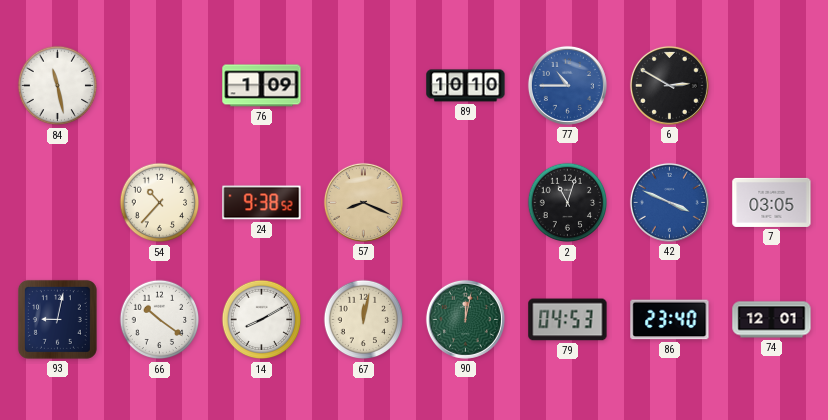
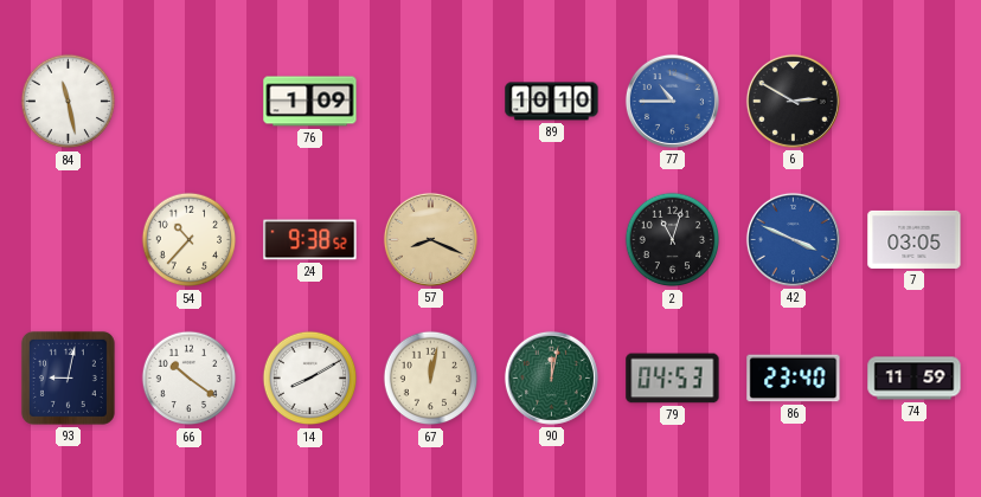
74: 12:01 -> 11:59 (915, 379)
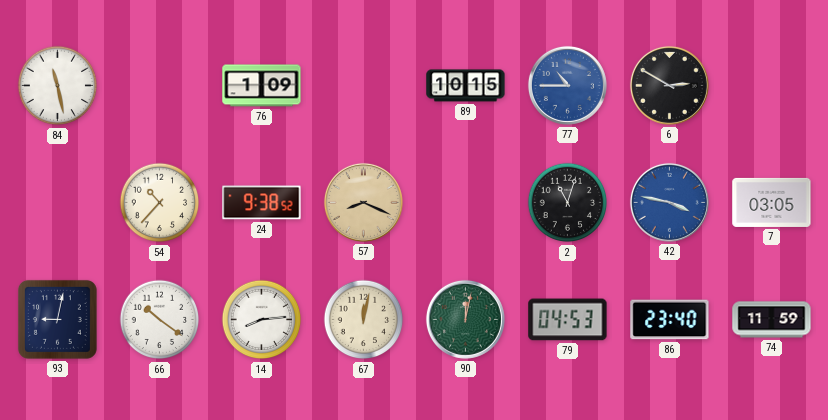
89: 10:10 -> 10:15 (466, 86)
42: 3:49 -> 3:47 (669, 202)
14: 8:10 -> 8:14 (262, 320)
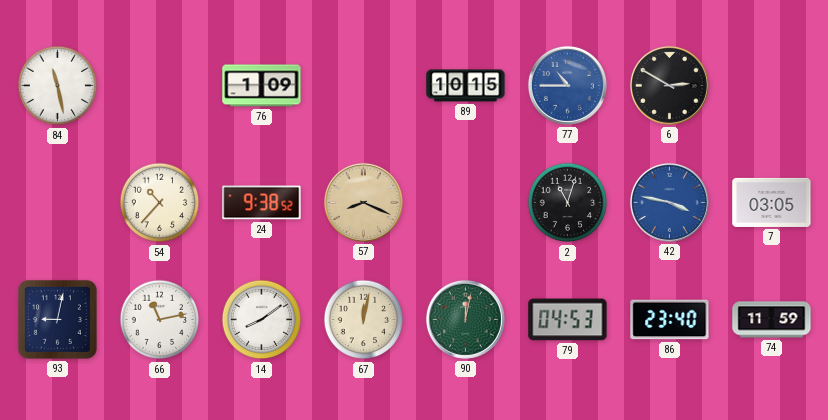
66: 10:21 -> 11:13 (160, 320)
14: 8:14 -> 8:09 (262, 320)
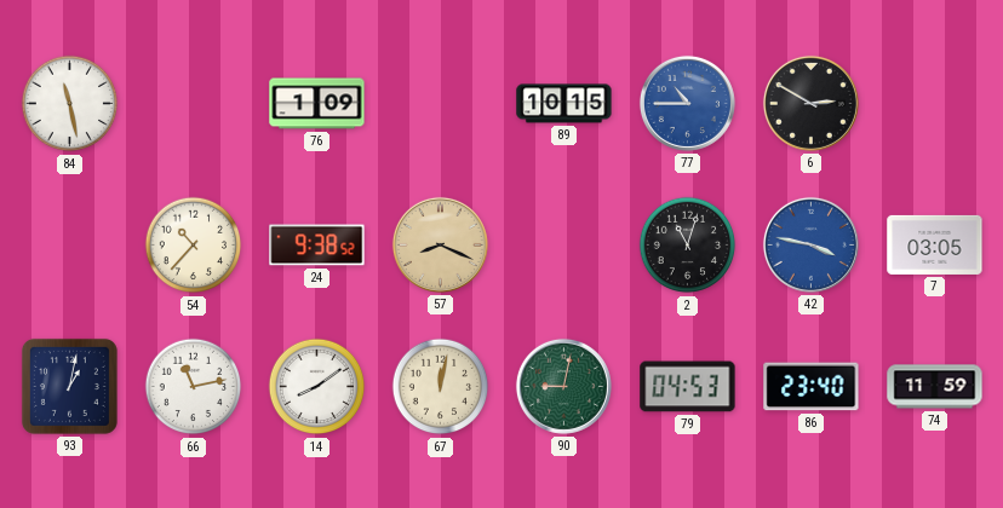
93: 9:02 -> 1:02 (69, 386)
90: 12:02 -> 9:02 (563, 386)
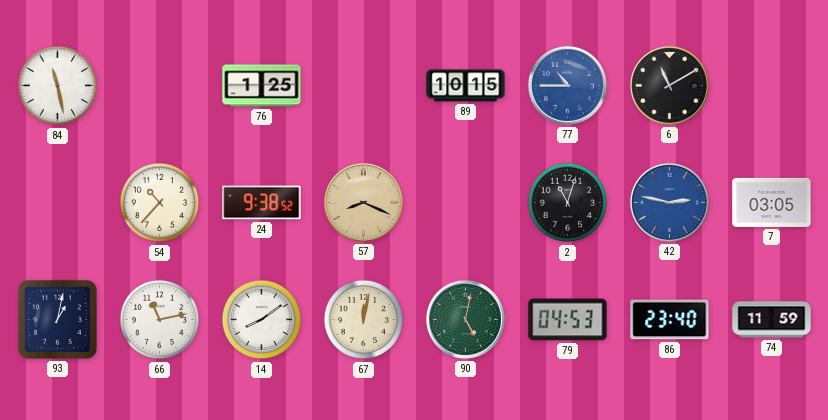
76: 1:09 -> 1:25 (262, 86)
6: 2:50 -> 11:10 (669, 85)
42: 3:47 -> 2:47 (669, 202)
90: 9:02 -> 5:02 (465, 319)
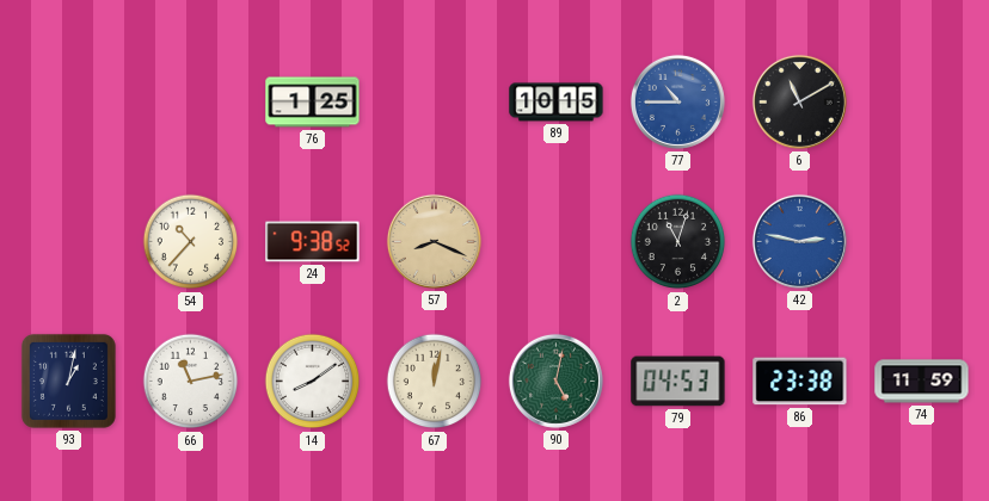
84: 11:28 -> none (58, 86)
7: 03:05 -> none (772, 202)
86: 23:40 -> 23:38 (800, 382)
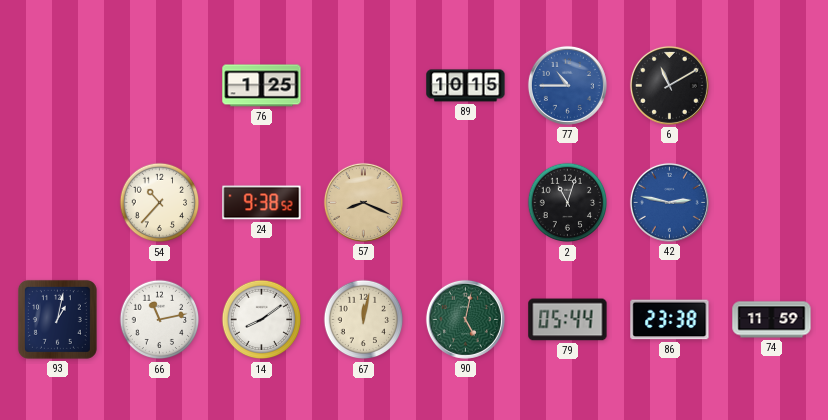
79: 04:53 -> 05:44 (568, 320)
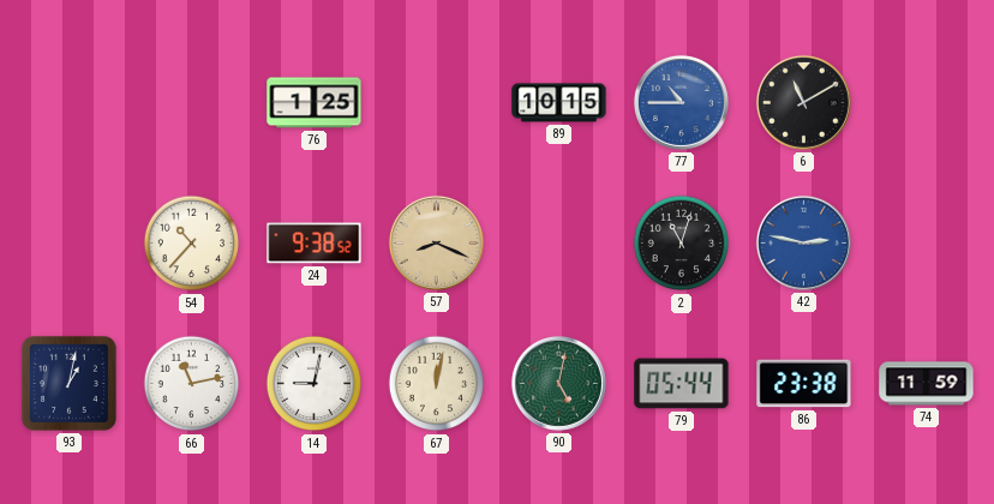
14: 8:09 -> 9:02 (315, 384)
